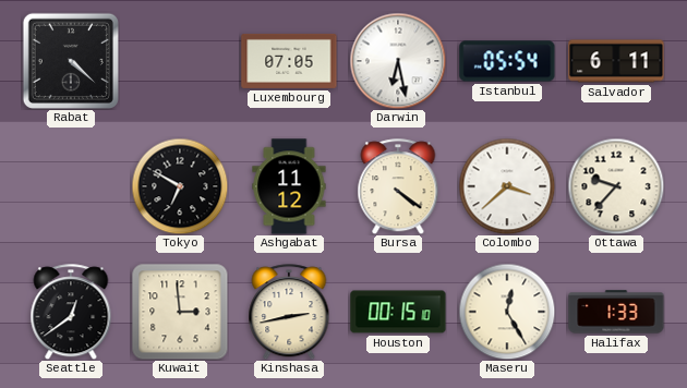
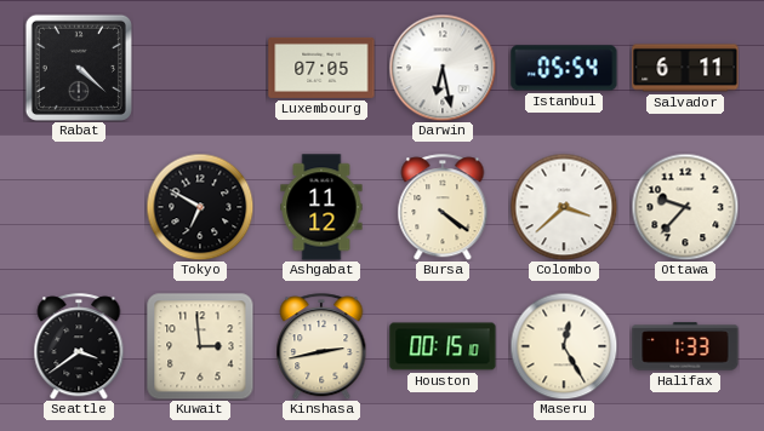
Seattle: 12:39 -> 3:39 (79, 346)
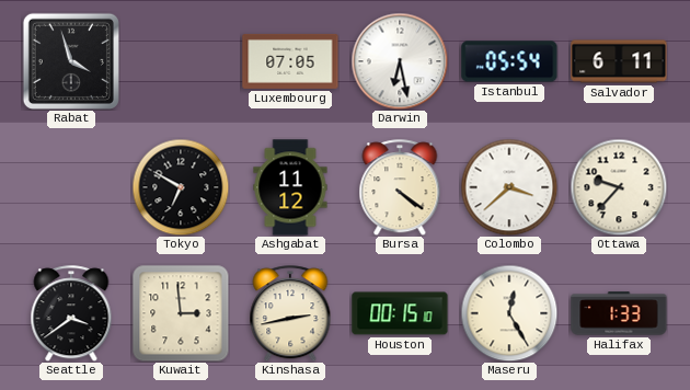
Rabat: 4:22 -> 3:57 (71, 61)
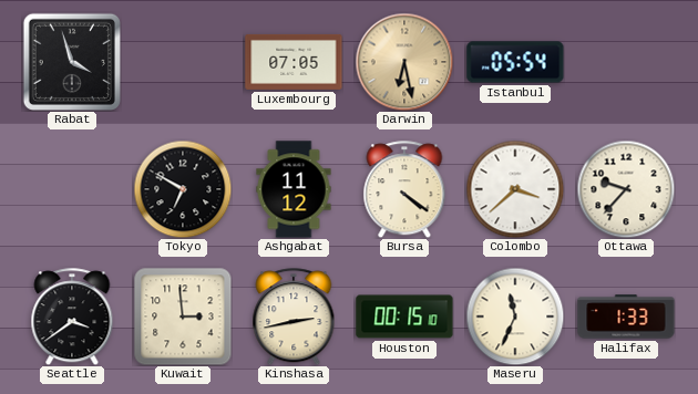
Darwin dial: white -> champagne (404, 62)
Salvador: 6:11 -> none (619, 61)
Maseru: 12:25 -> 11:34 (515, 317)
